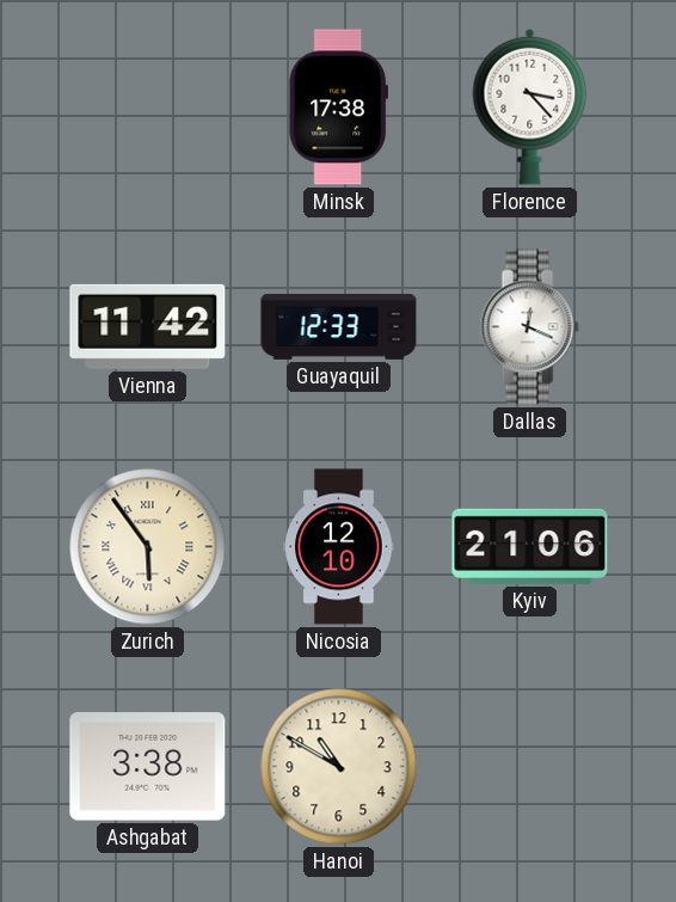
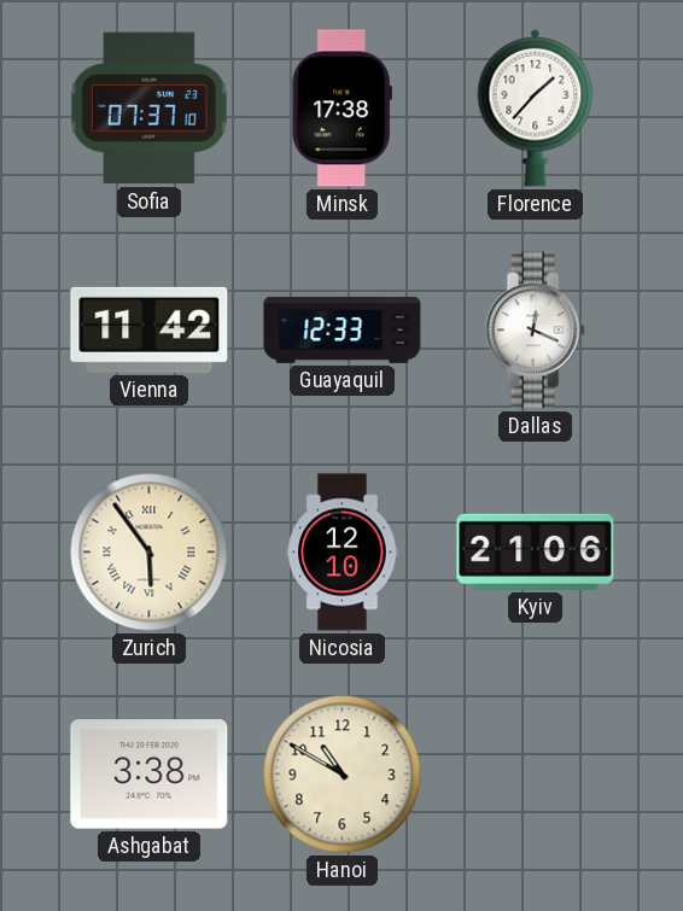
Sofia: none -> 07:37 (148, 109)
Florence: 3:23 -> 1:37 (536, 107)
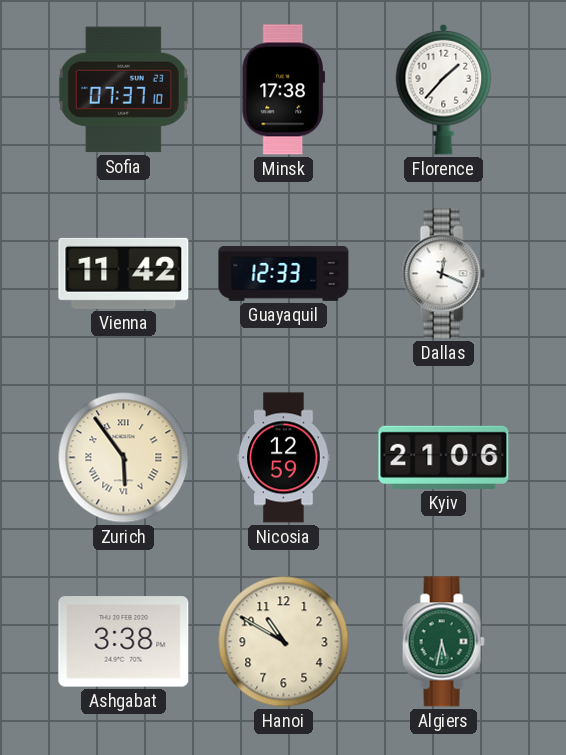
Nicosia: 12:10 -> 12:59 (284, 458)
Algiers: none -> 5:32 (443, 642)
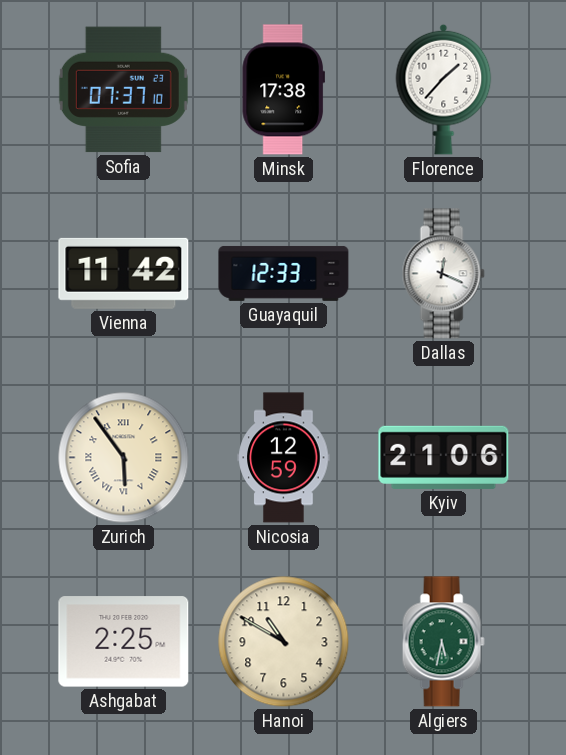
Ashgabat: 3:38 -> 2:25 (124, 642)
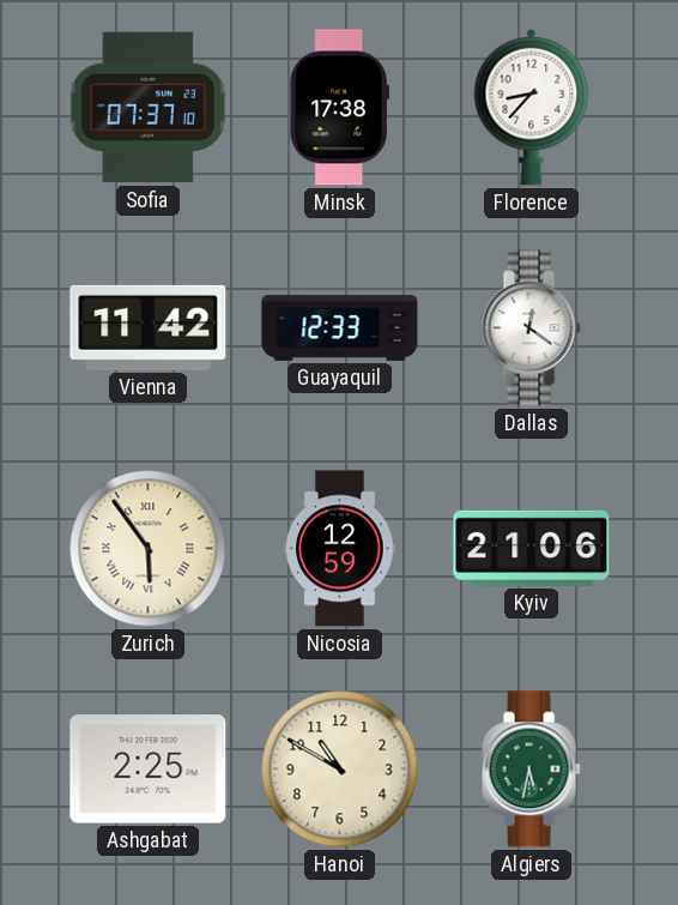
Florence: 1:37 -> 8:37 (532, 107)
Dallas: 12:19 -> 12:21 (531, 328)
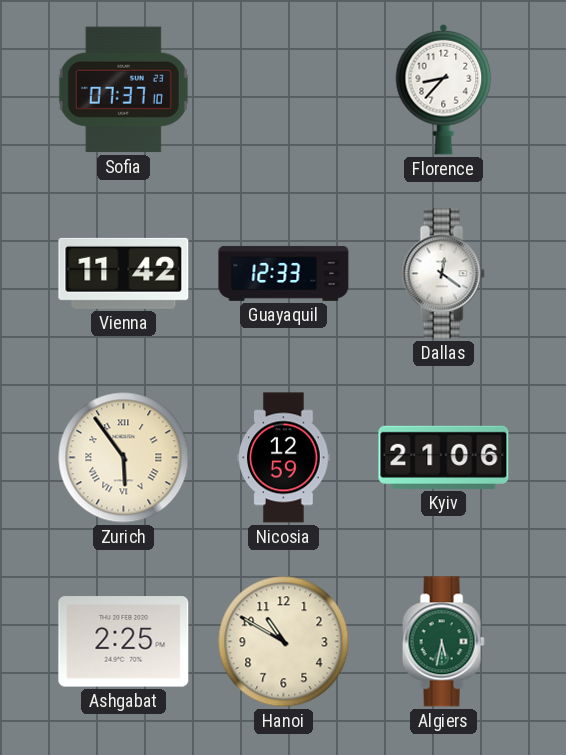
Minsk: 17:38 -> none (339, 108)
